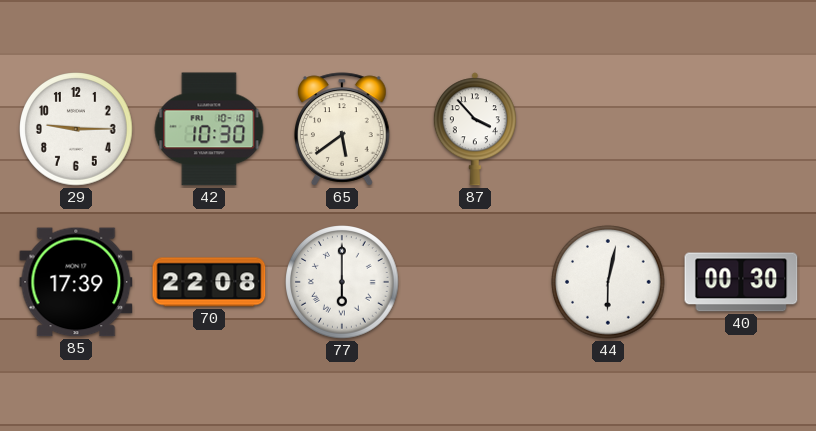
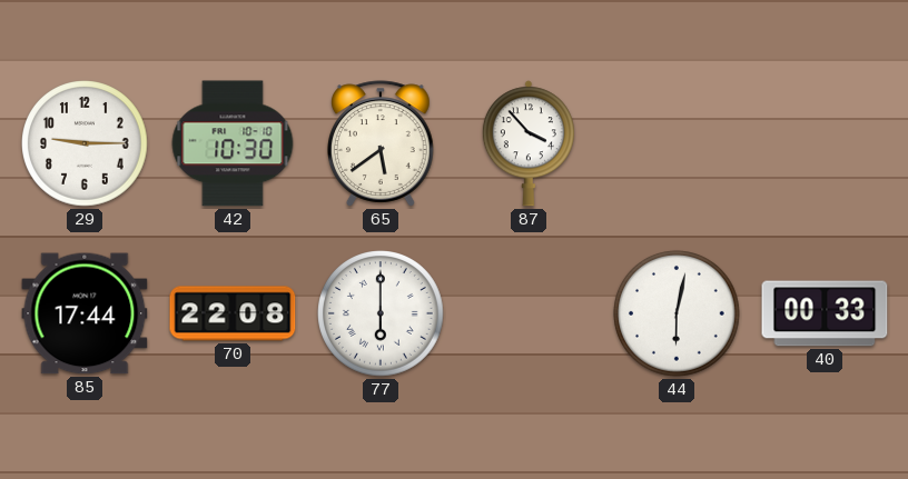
85: 17:39 -> 17:44 (85, 313)
40: 00:30 -> 00:33 (825, 313)
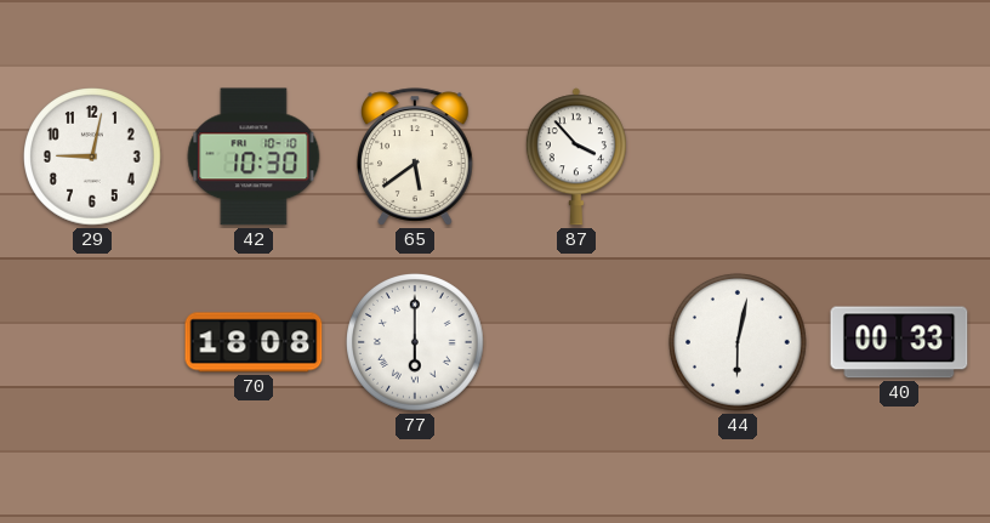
29: 9:15 -> 9:02 (93, 158)
85: 17:44 -> none (85, 313)
70: 22:08 -> 18:08 (254, 342)
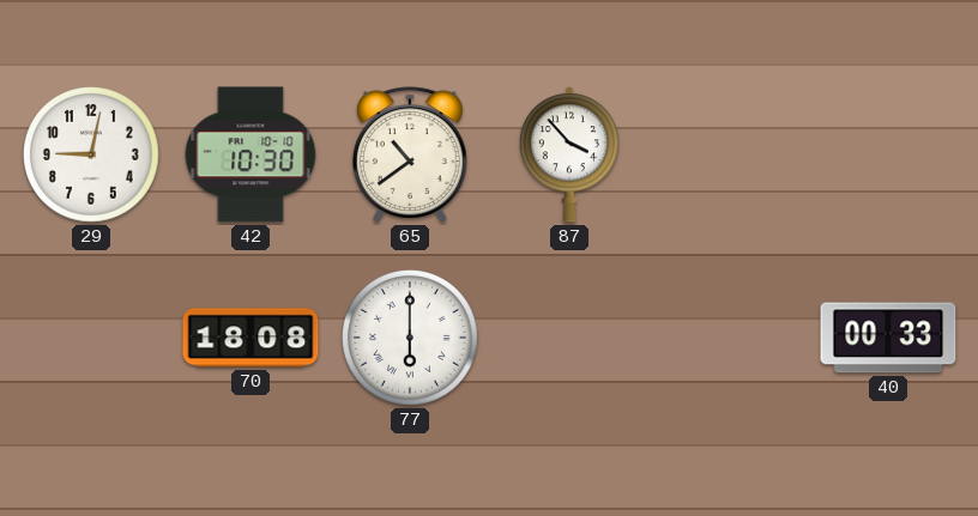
65: 5:39 -> 10:39 (411, 154)
44: 6:02 -> none (739, 343)
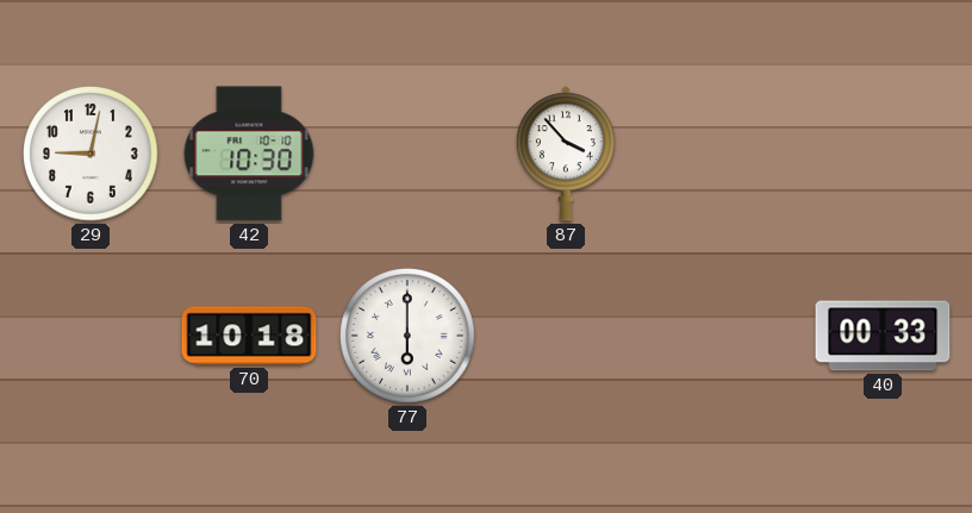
65: 10:39 -> none (411, 154)
70: 18:08 -> 10:18 (249, 336)
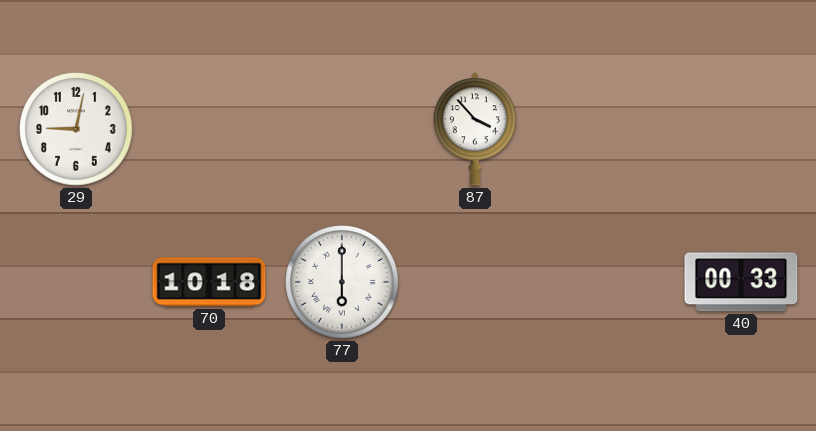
42: 10:30 -> none (249, 154)
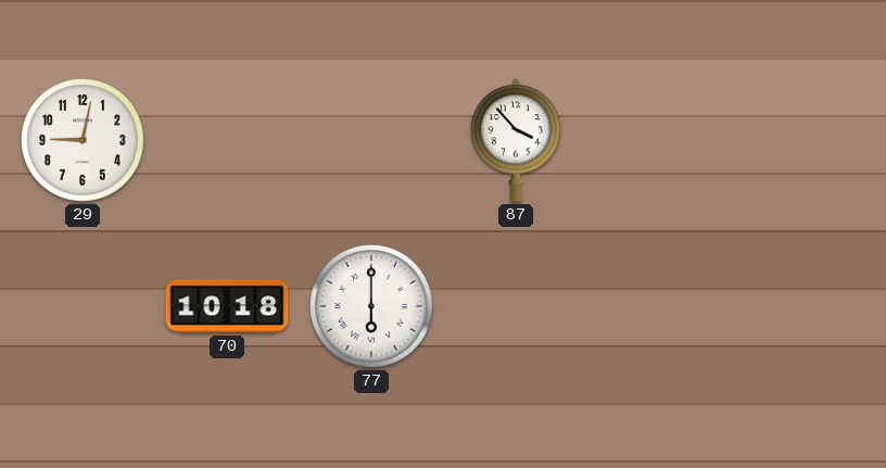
40: 00:33 -> none (741, 282)
